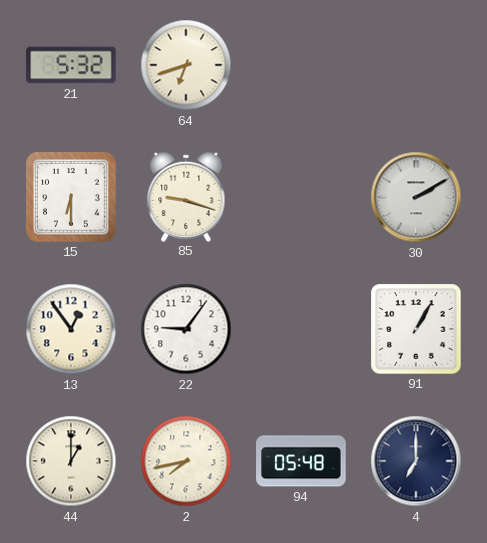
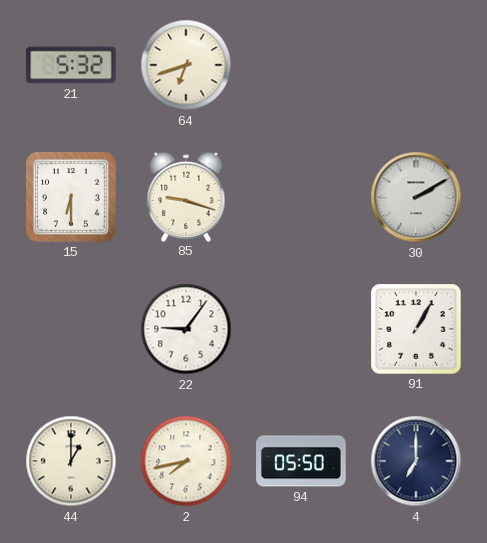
13: 12:54 -> none (71, 329)
94: 05:48 -> 05:50 (301, 461)
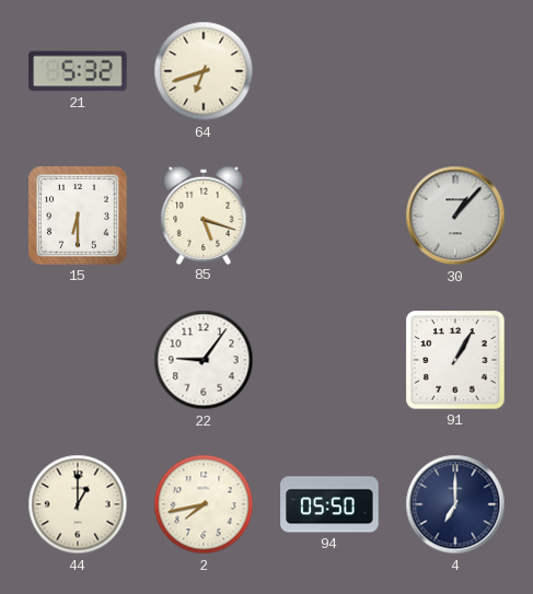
85: 9:18 -> 5:18 (204, 214)
30: 2:10 -> 1:07 (455, 216)
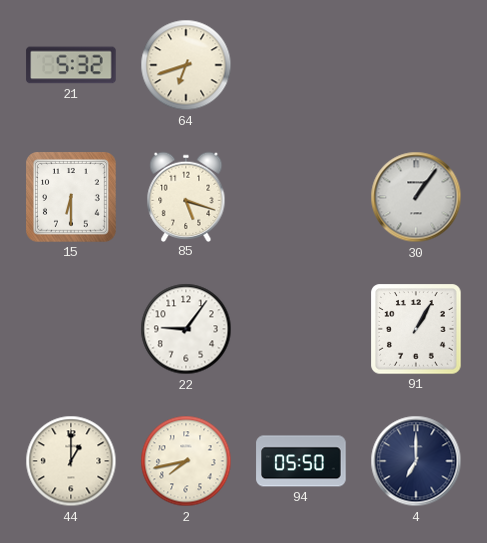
30: 1:07 -> 1:06 (416, 197)
